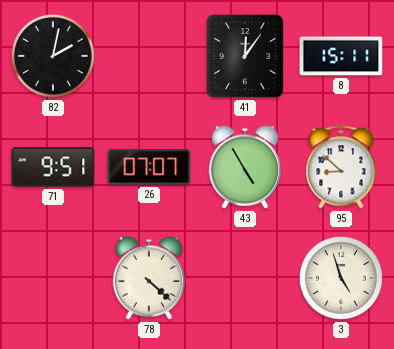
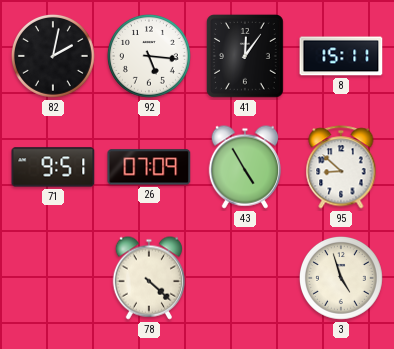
92: none -> 5:16 (149, 56)
26: 07:07 -> 07:09 (149, 167)
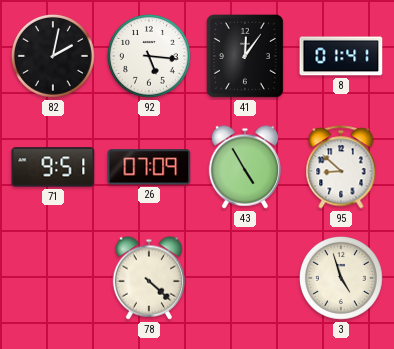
8: 15:11 -> 01:41 (341, 56)
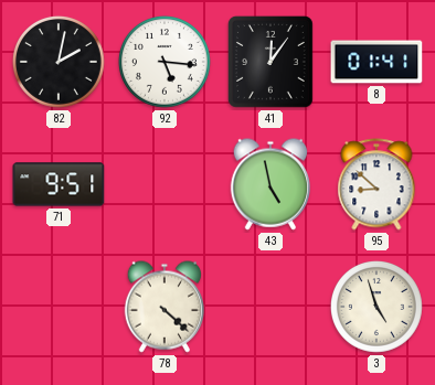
26: 07:09 -> none (149, 167)
43: 4:55 -> 4:58 (269, 184)
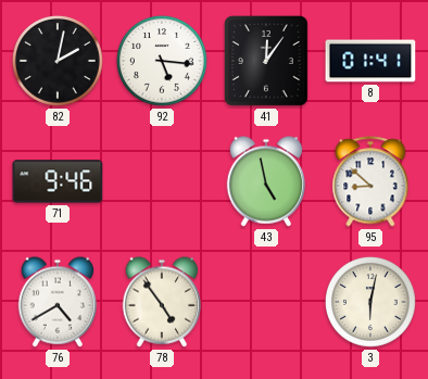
71: 9:51 -> 9:46 (58, 181)
76: none -> 4:40 (56, 302)
78: 4:22 -> 4:54 (161, 302)
3: 4:57 -> 6:02 (370, 302)
